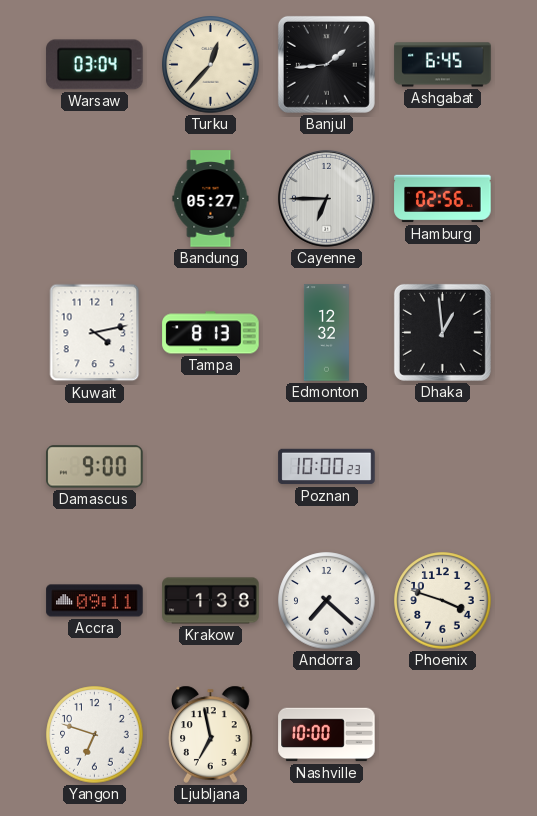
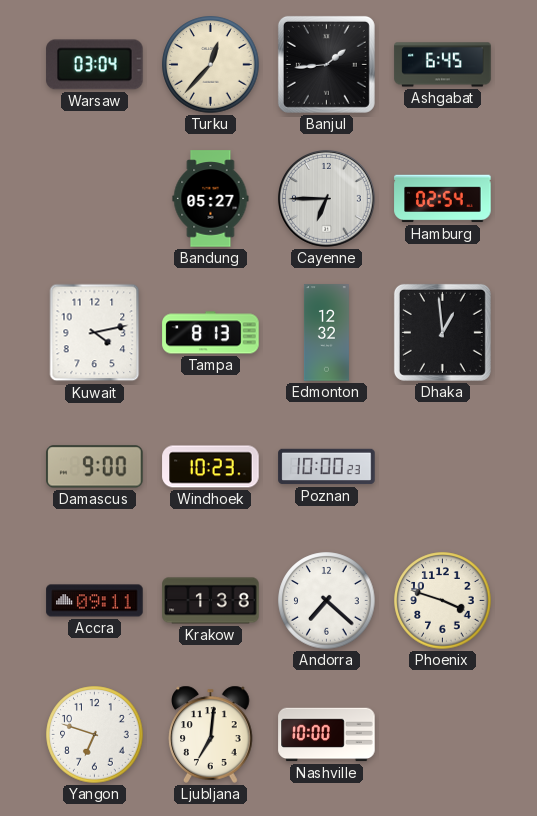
Hamburg: 02:56 -> 02:54 (443, 199)
Windhoek: none -> 10:23 (211, 467)
Ljubljana: 6:58 -> 7:01 (211, 734)
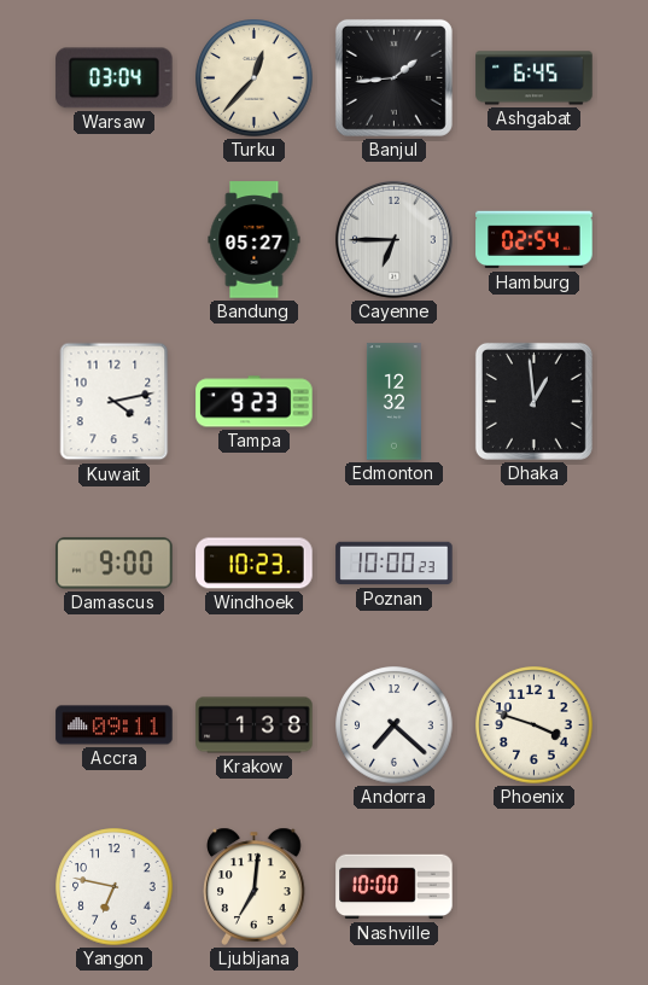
Tampa: 8:13 -> 9:23 (255, 402)
Yangon: 6:48 -> 6:47 (115, 887)
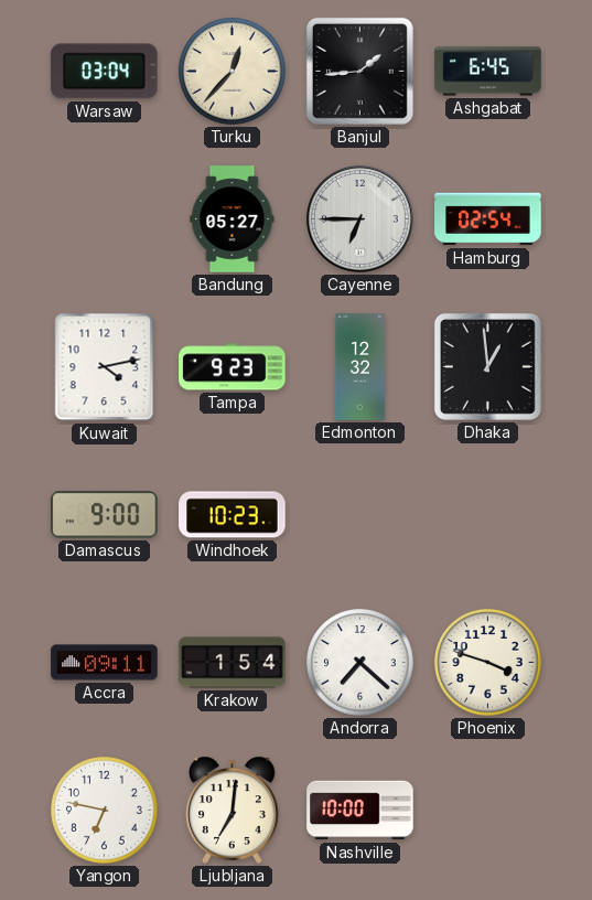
Poznan: 10:00 -> none (395, 564)
Krakow: 1:38 -> 1:54 (233, 663)
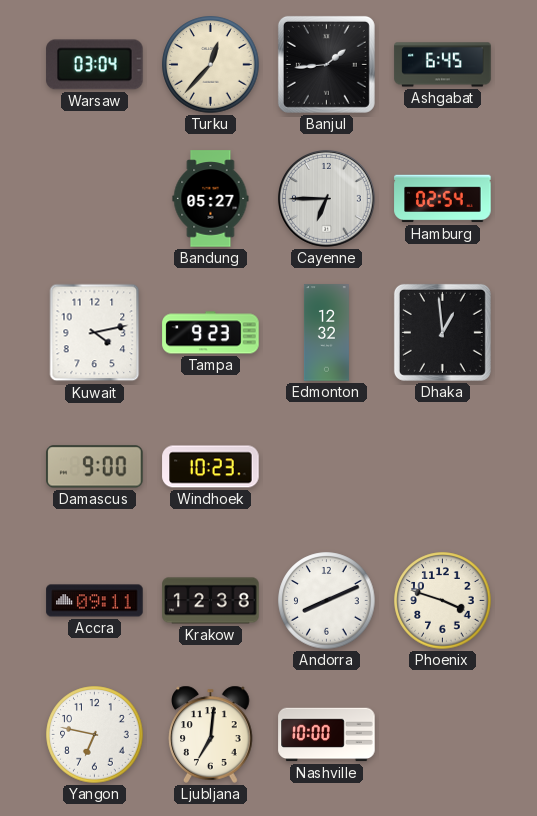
Krakow: 1:54 -> 12:38 (211, 601)
Andorra: 7:22 -> 8:11 (327, 601)
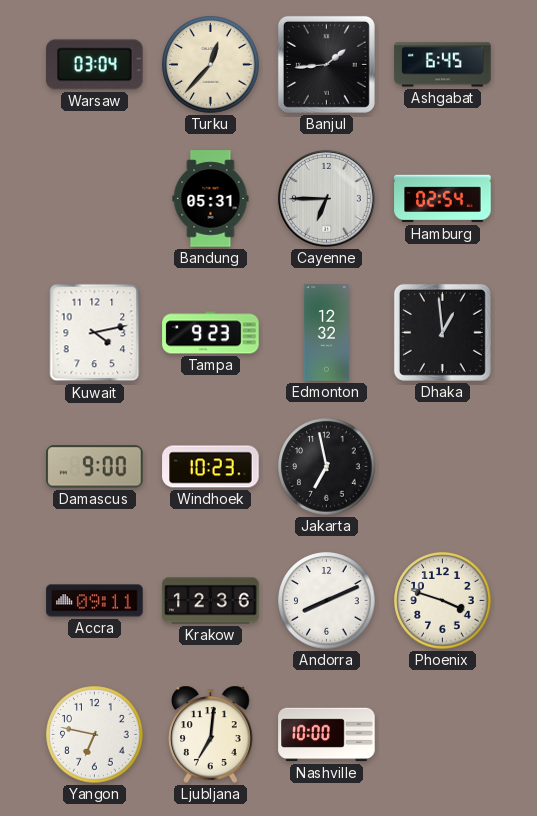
Bandung: 05:27 -> 05:31 (211, 199)
Jakarta: none -> 6:58 (327, 467)
Krakow: 12:38 -> 12:36 (211, 601)
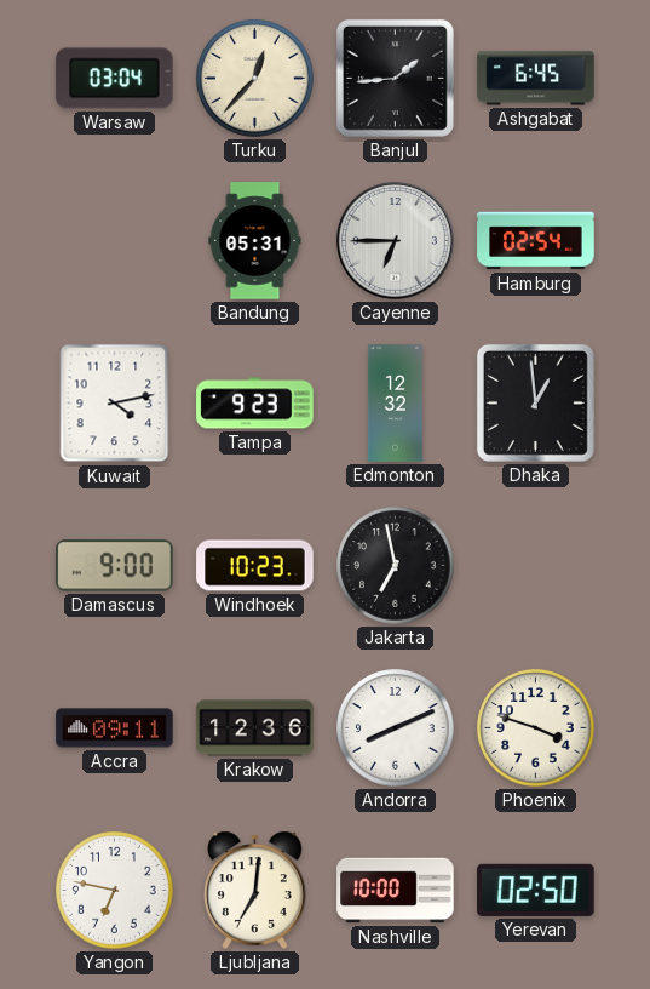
Yerevan: none -> 02:50 (536, 890)
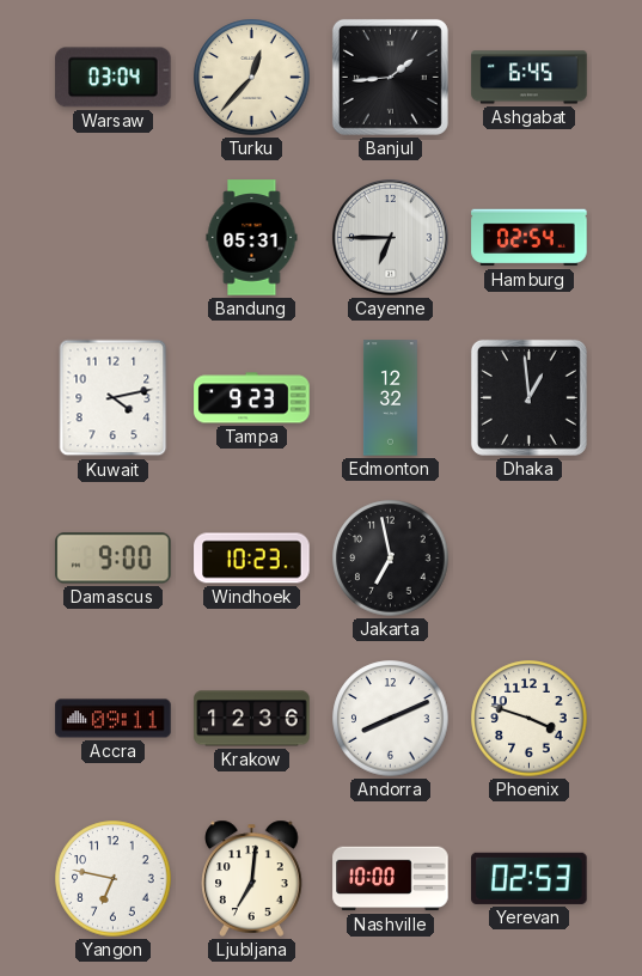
Yerevan: 02:50 -> 02:53 (530, 878)
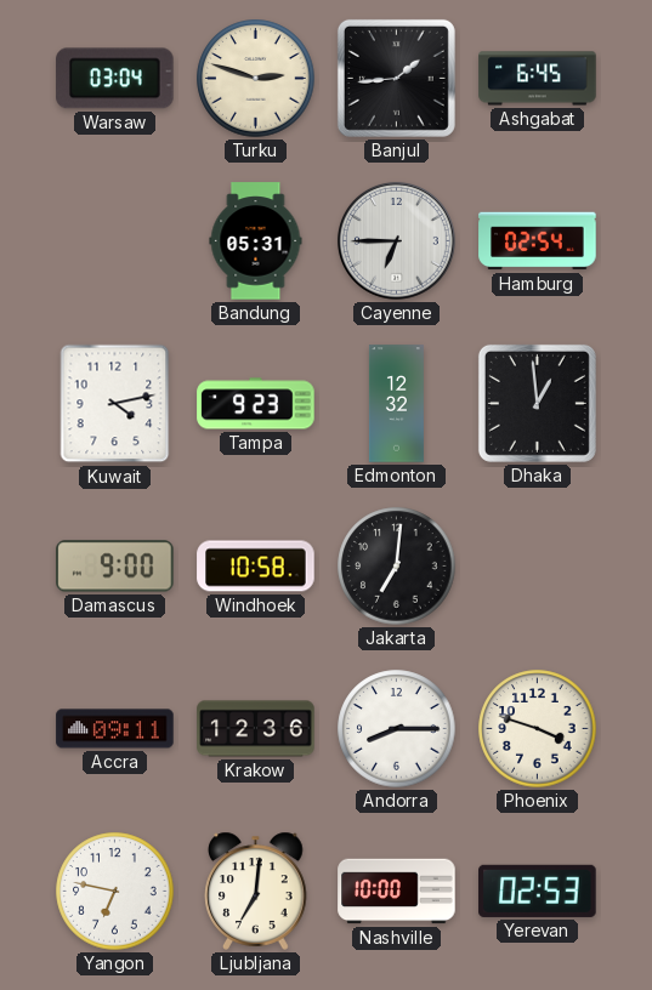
Turku: 12:37 -> 2:48 (256, 79)
Windhoek: 10:23 -> 10:58 (256, 567)
Jakarta: 6:58 -> 7:01 (397, 567)
Andorra: 8:11 -> 8:15 (397, 729)
